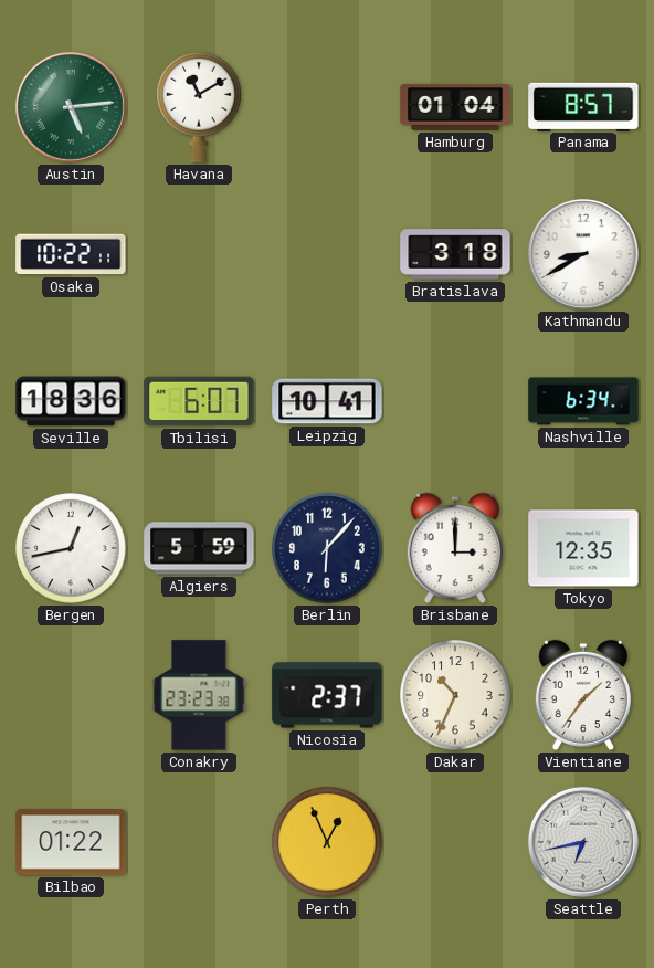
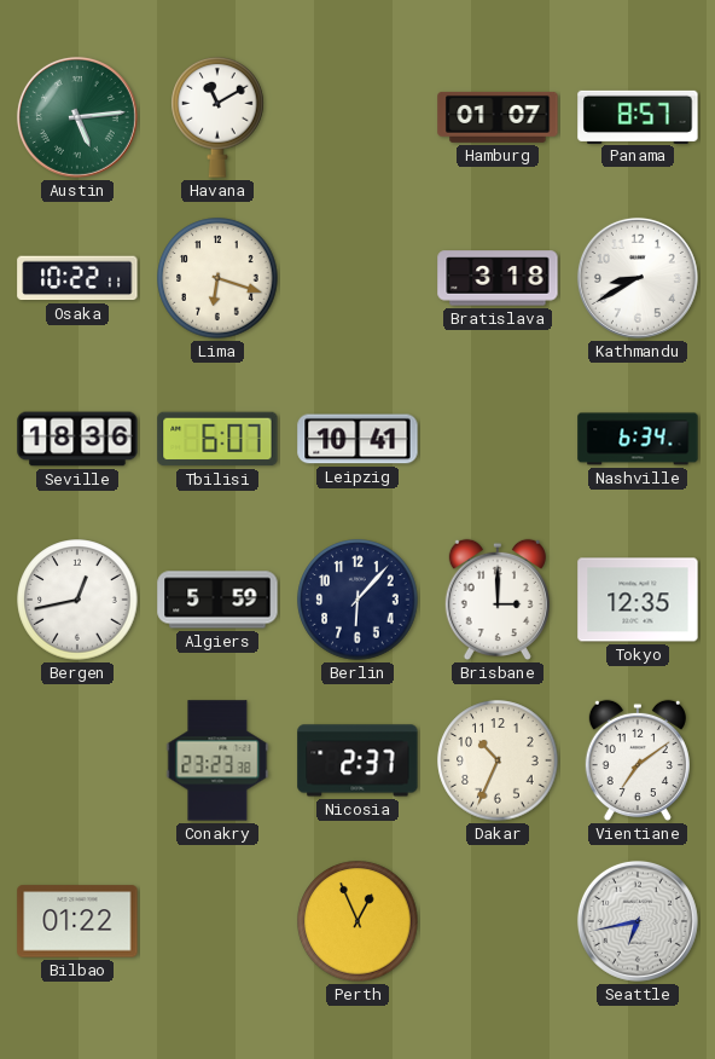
Hamburg: 01:04 -> 01:07 (498, 117)
Lima: none -> 6:18 (217, 278)
Vientiane: 1:36 -> 7:09 (638, 760)
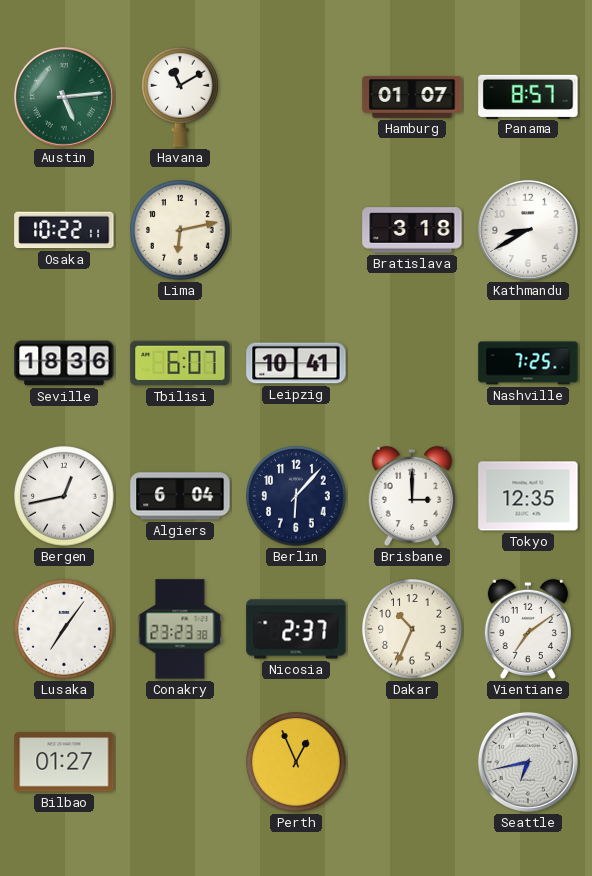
Lima: 6:18 -> 6:13 (180, 230)
Nashville: 6:34 -> 7:25 (528, 363)
Algiers: 5:59 -> 6:04 (180, 496)
Lusaka: none -> 7:06 (64, 629)
Bilbao: 01:22 -> 01:27 (64, 762)
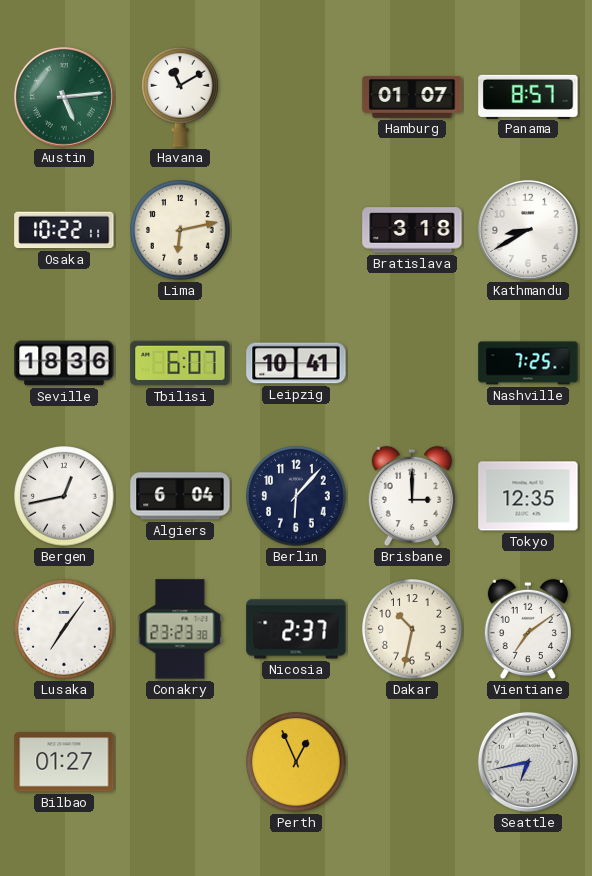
Dakar: 10:34 -> 10:32 (412, 629)
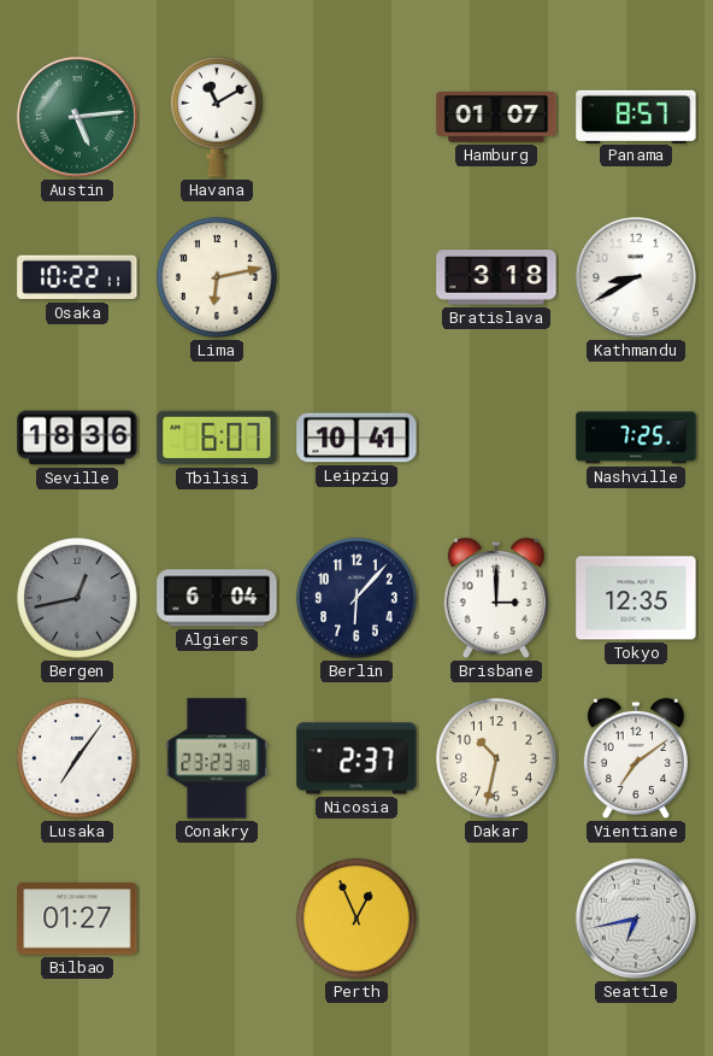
Bergen dial: white -> grey (77, 598)
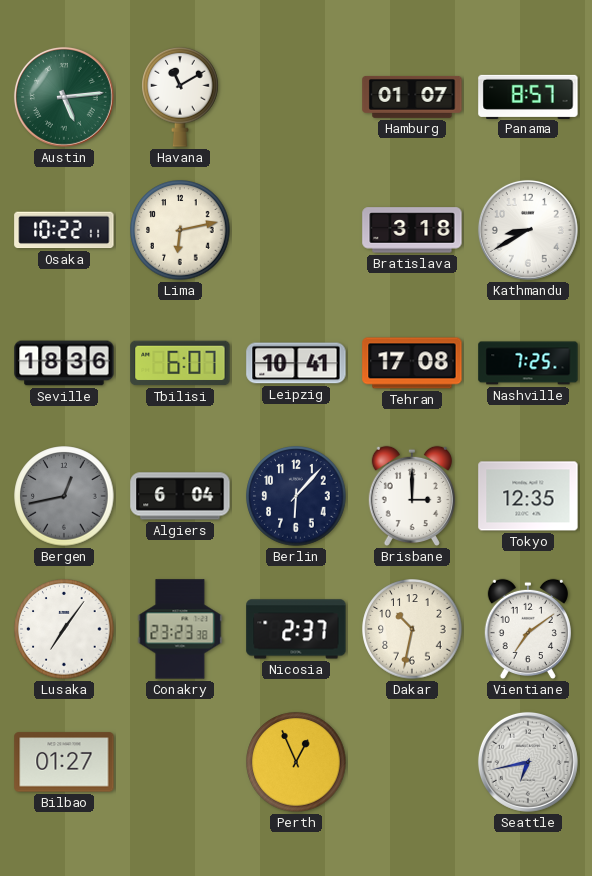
Tehran: none -> 17:08 (412, 363)
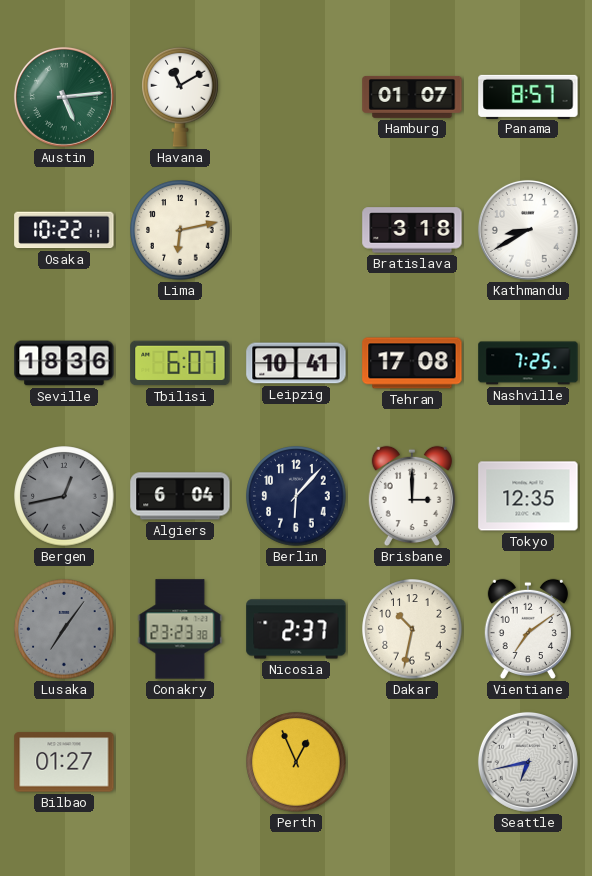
Lusaka dial: white -> grey (64, 629)
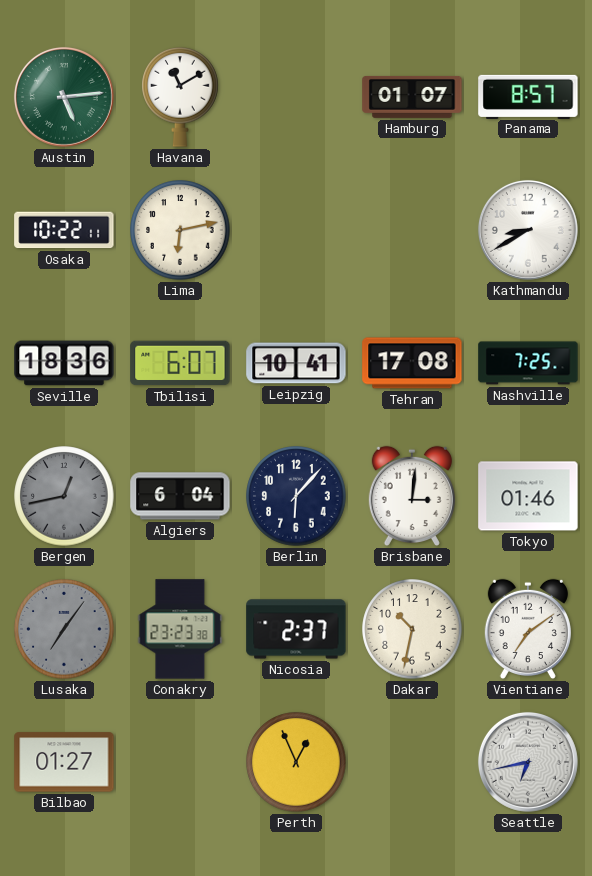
Bratislava: 3:18 -> none (412, 230)
Brisbane: 3:00 -> 3:01 (412, 496)
Tokyo: 12:35 -> 01:46 (528, 496)
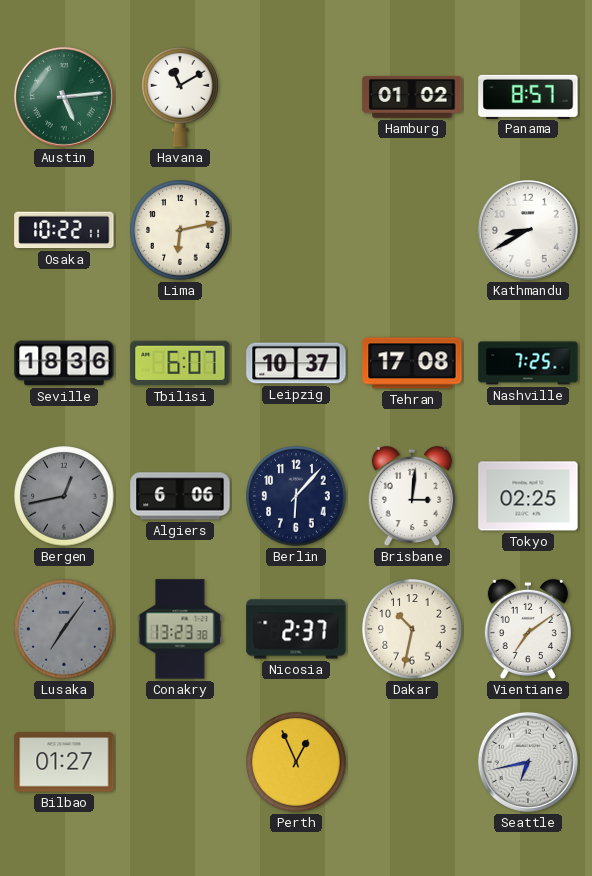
Hamburg: 01:07 -> 01:02 (412, 97)
Leipzig: 10:41 -> 10:37 (296, 363)
Algiers: 6:04 -> 6:06 (180, 496)
Tokyo: 01:46 -> 02:25 (528, 496)
Conakry: 23:23 -> 13:23 (180, 629)
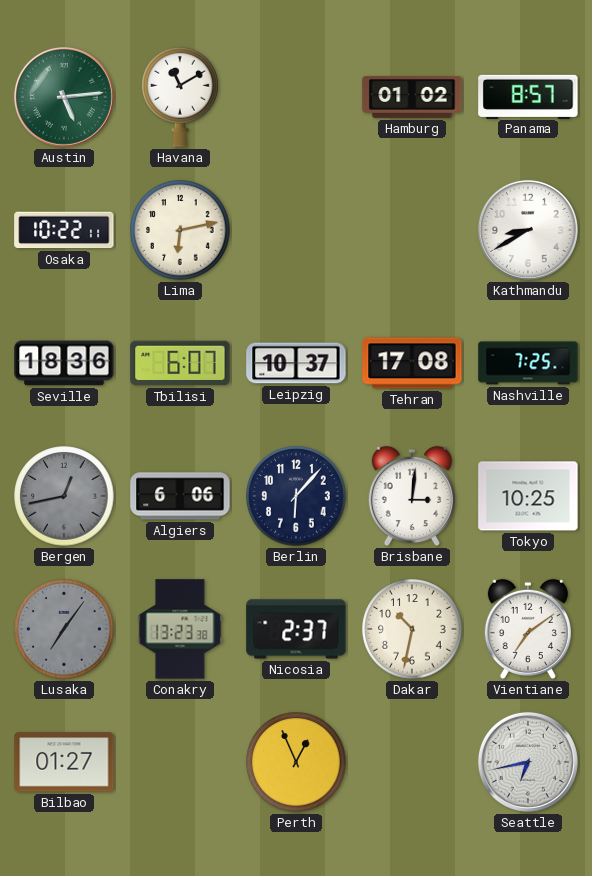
Tokyo: 02:25 -> 10:25 (528, 496)
